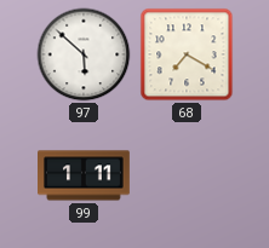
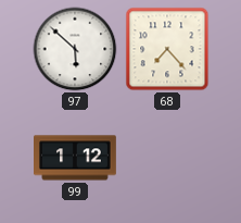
68: 7:20 -> 7:23 (167, 49)
99: 1:11 -> 1:12 (76, 158)
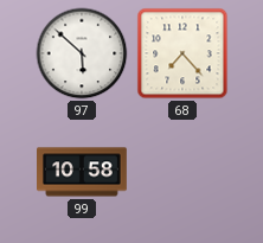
99: 1:12 -> 10:58 (83, 172)
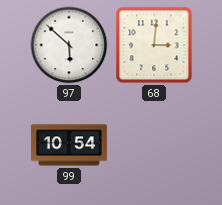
68: 7:23 -> 3:01 (154, 45)
99: 10:58 -> 10:54 (70, 145)
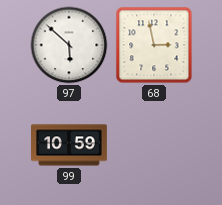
68: 3:01 -> 2:58 (154, 45)
99: 10:54 -> 10:59 (70, 145)
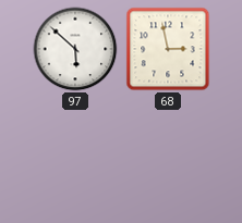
99: 10:59 -> none (70, 145)
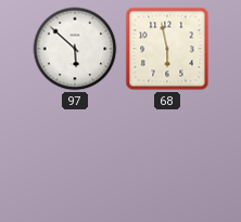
68: 2:58 -> 5:58 (167, 49)
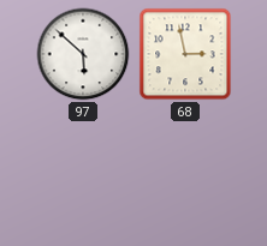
68: 5:58 -> 2:58 (185, 54)
